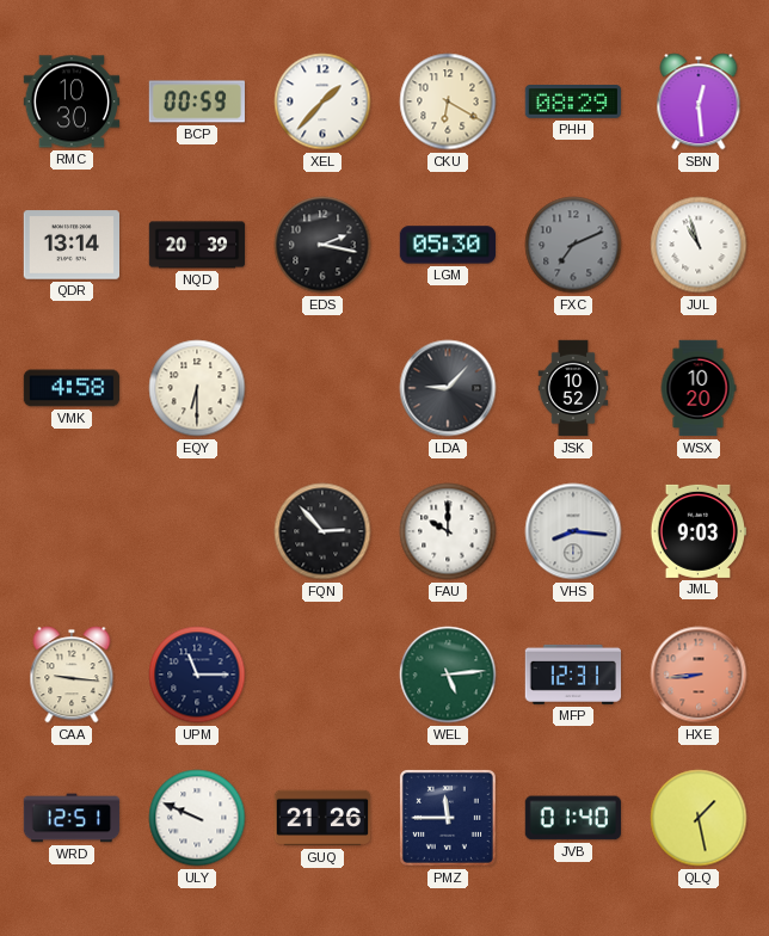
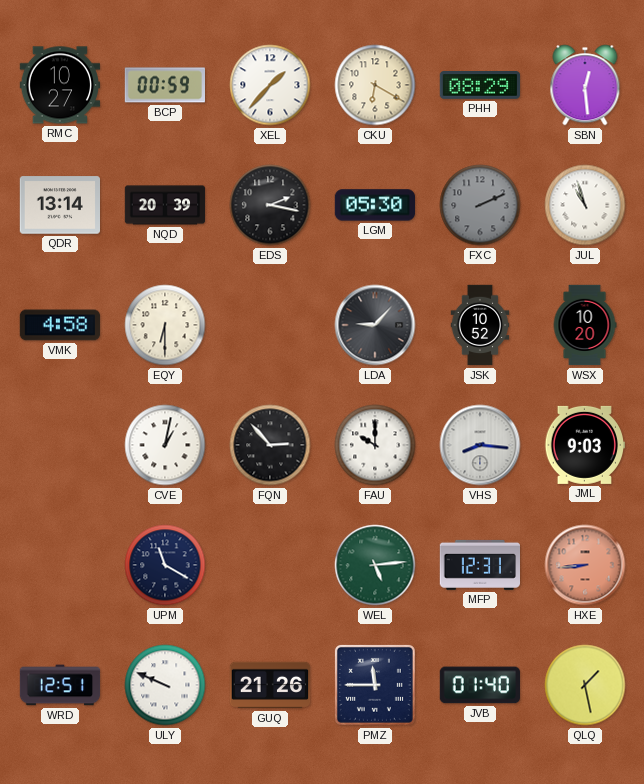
RMC: 10:30 -> 10:27 (60, 85)
FXC: 7:11 -> 2:11 (480, 205)
CVE: none -> 1:02 (165, 445)
CAA: 9:16 -> none (72, 675)
UPM: 11:15 -> 11:20 (165, 565)
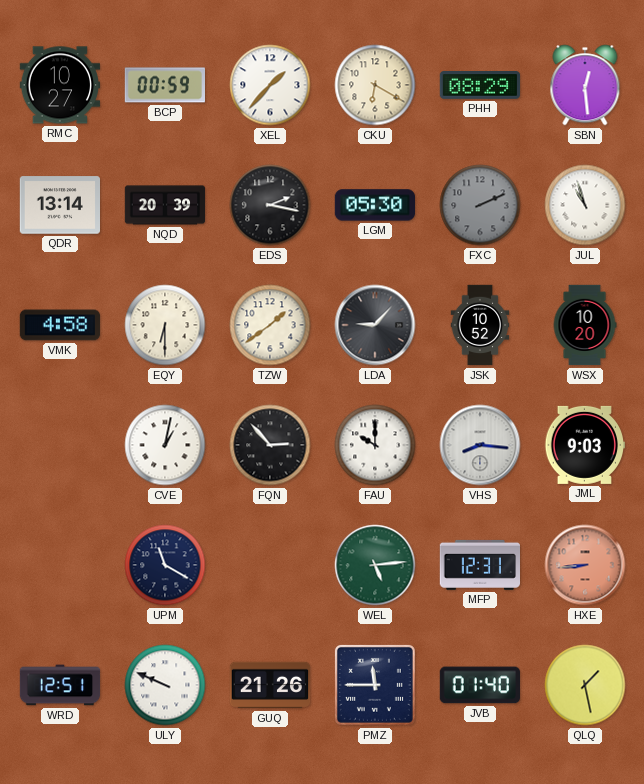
TZW: none -> 1:39 (270, 325)
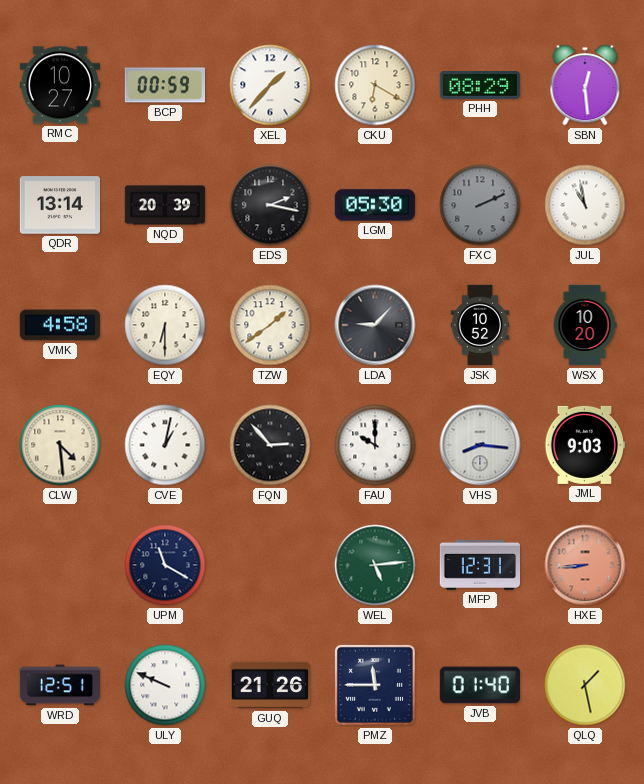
JUL: 10:57 -> 10:58 (585, 205)
CLW: none -> 4:29 (60, 445)
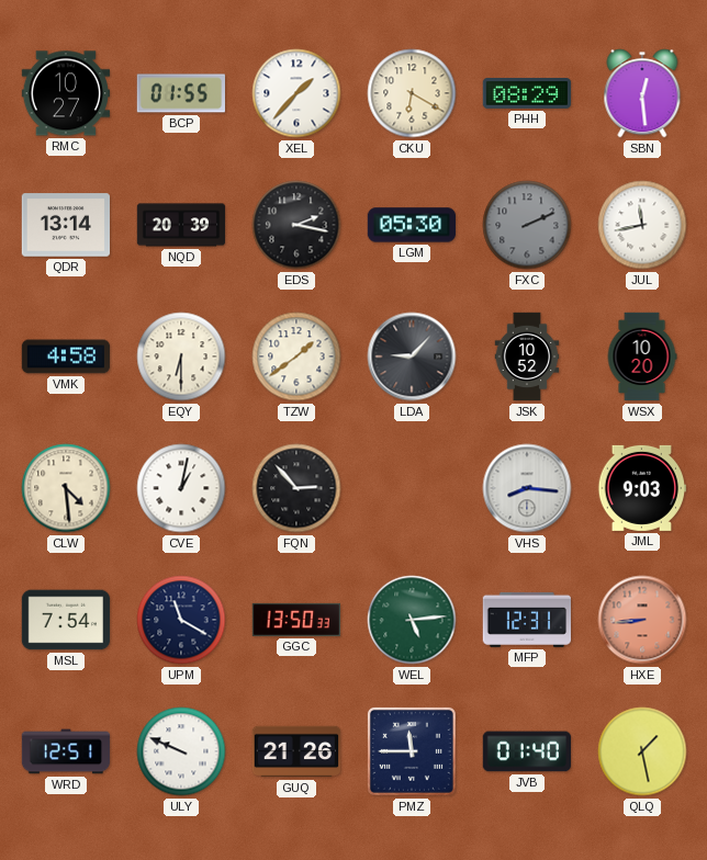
BCP: 00:59 -> 01:55 (181, 93)
JUL: 10:58 -> 11:43 (642, 225)
FAU: 10:00 -> none (375, 445)
MSL: none -> 7:54 (66, 620)
GGC: none -> 13:50 (295, 620)
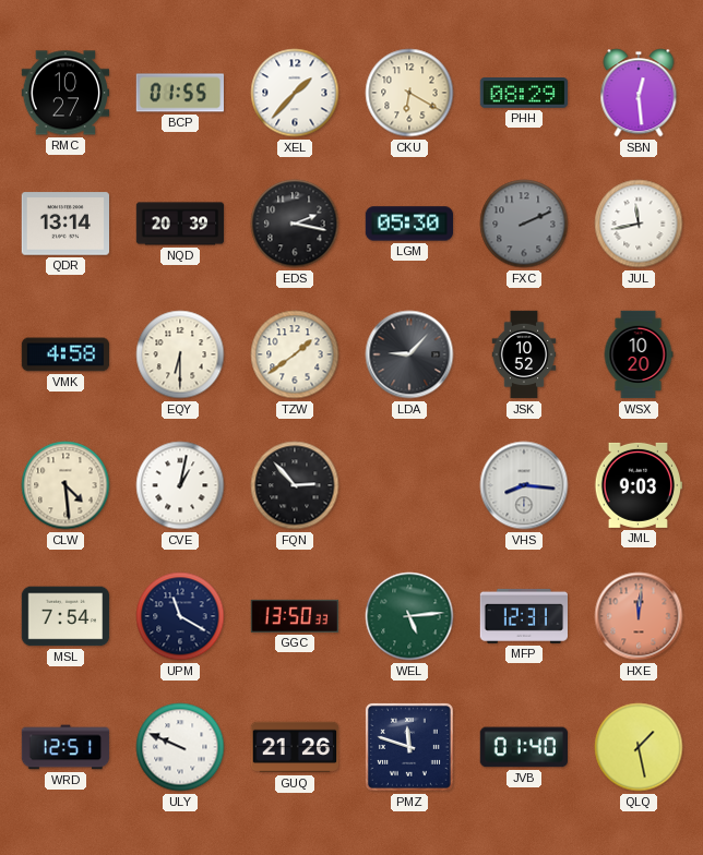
HXE: 8:44 -> 12:01 (639, 616)
PMZ: 11:45 -> 11:48 (409, 747)
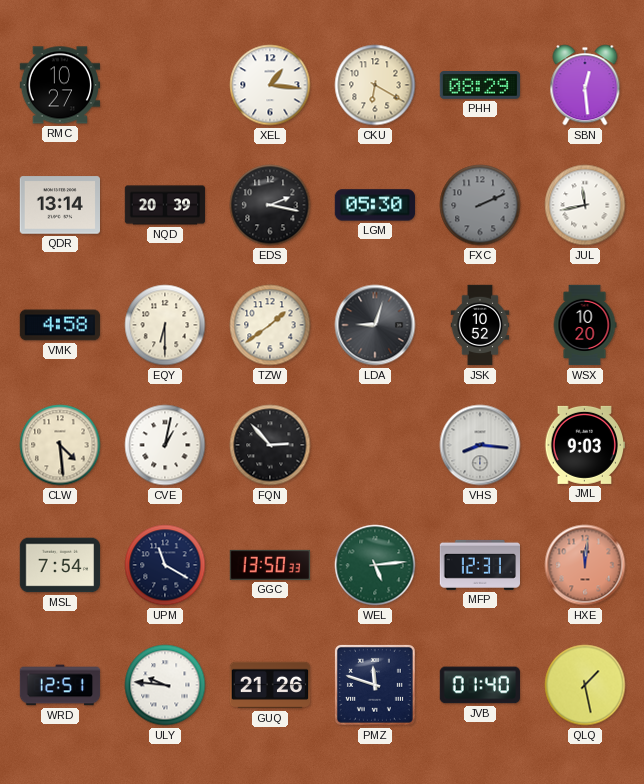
BCP: 01:55 -> none (180, 93)
XEL: 1:37 -> 1:16 (270, 85)
LDA: 9:07 -> 9:03 (375, 325)
ULY: 9:49 -> 9:46 (165, 685)
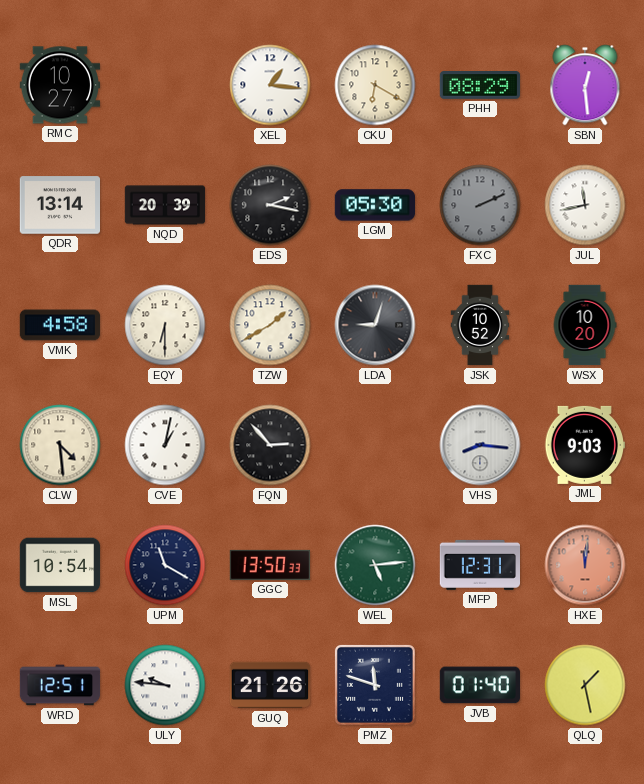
TZW: 1:39 -> 1:40 (270, 325)
MSL: 7:54 -> 10:54 (60, 565)
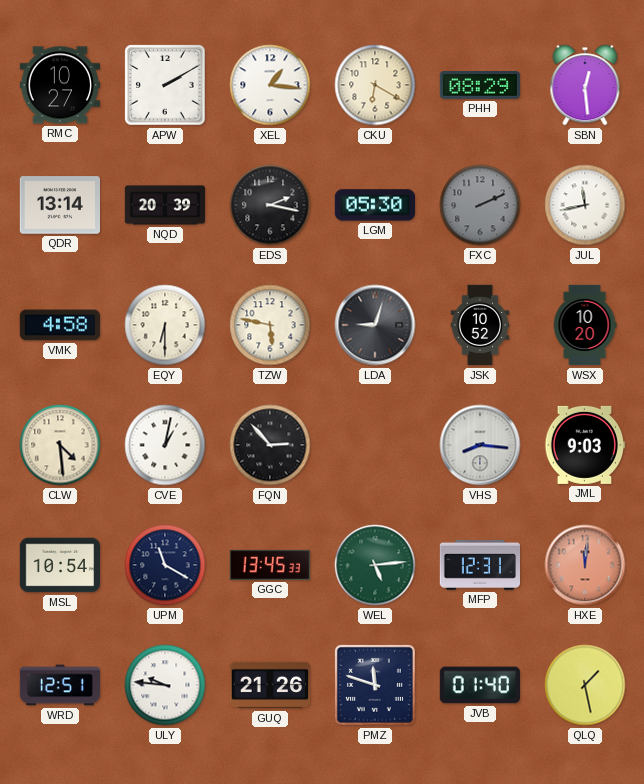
APW: none -> 2:10 (165, 85)
TZW: 1:40 -> 5:47 (270, 325)
GGC: 13:50 -> 13:45 (269, 565)
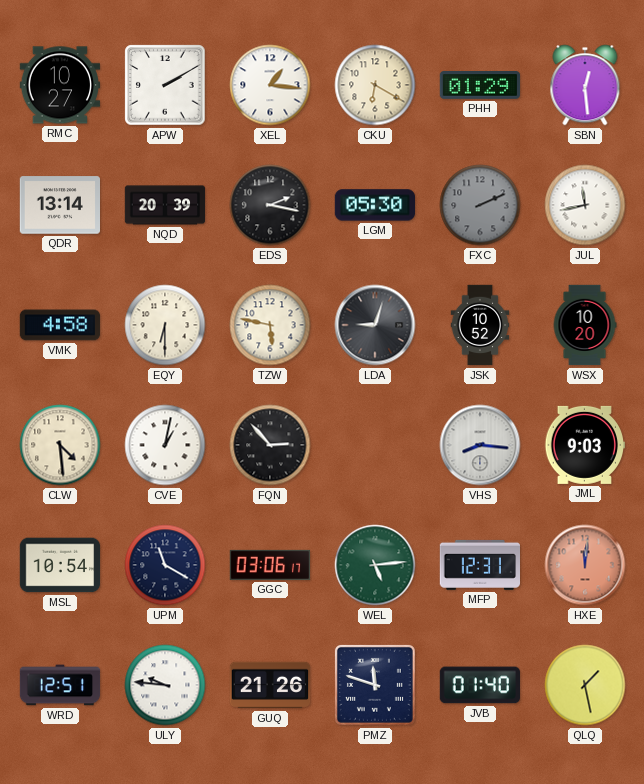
PHH: 08:29 -> 01:29 (480, 86)
GGC: 13:45 -> 03:06 (269, 565)
